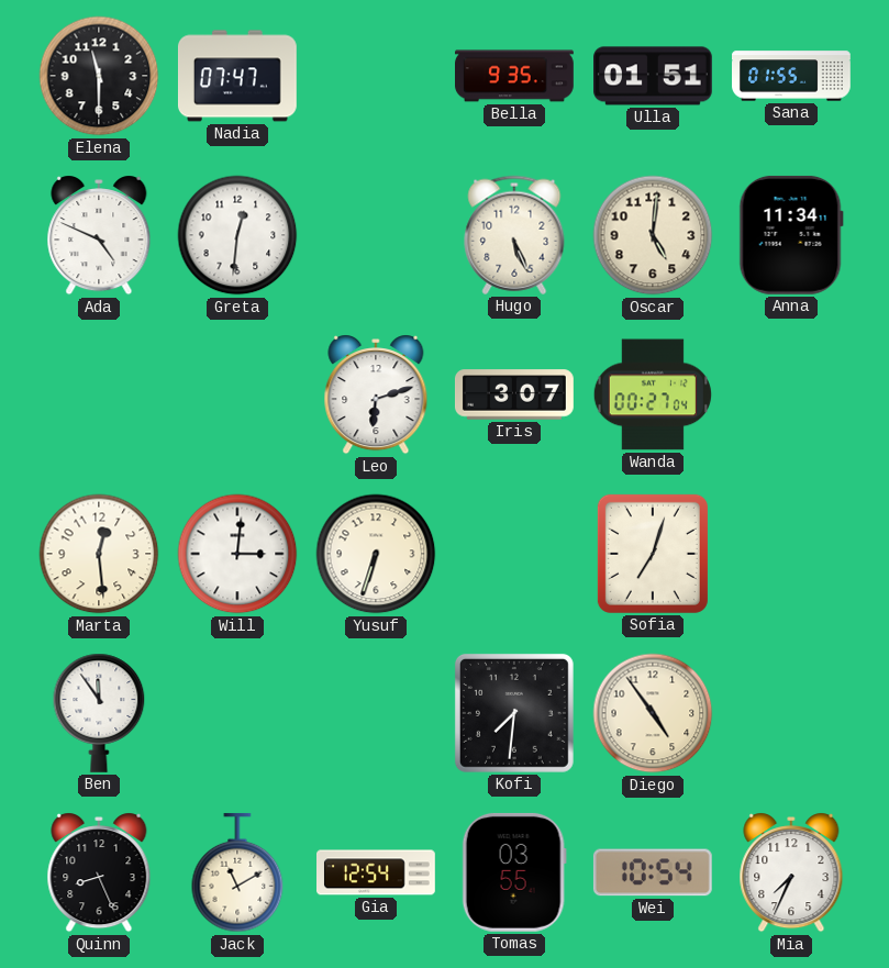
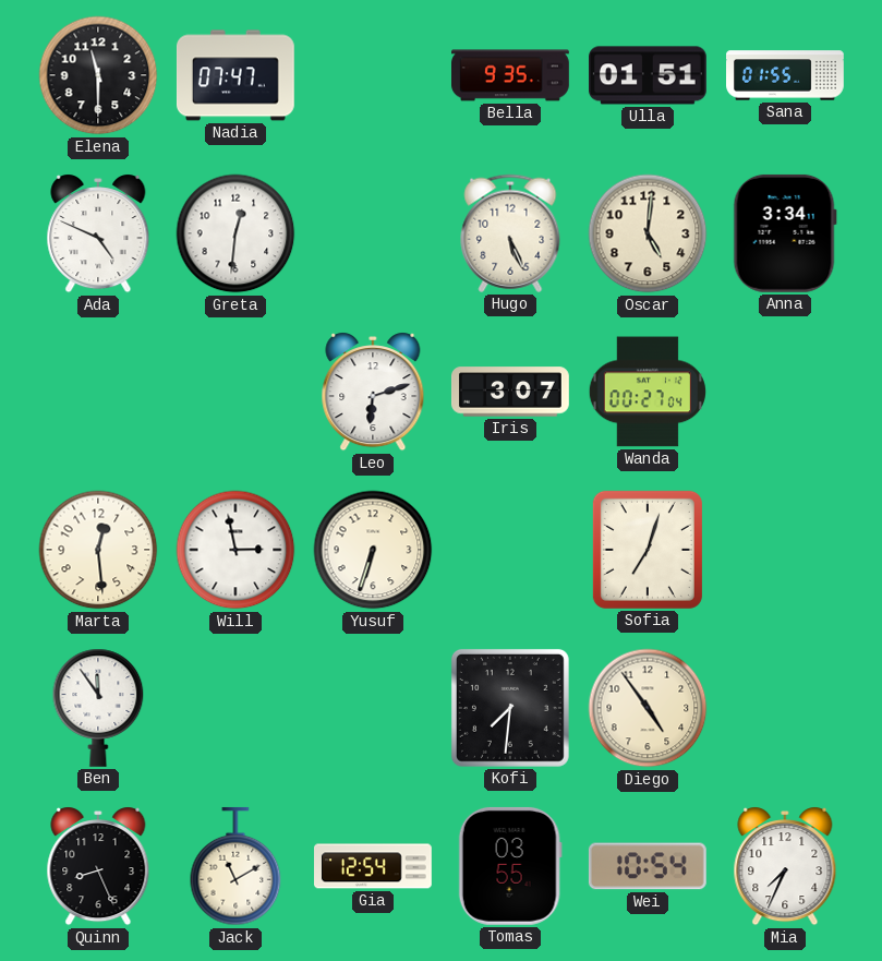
Anna: 11:34 -> 3:34 (785, 233)
Will: 3:01 -> 2:58 (235, 550)
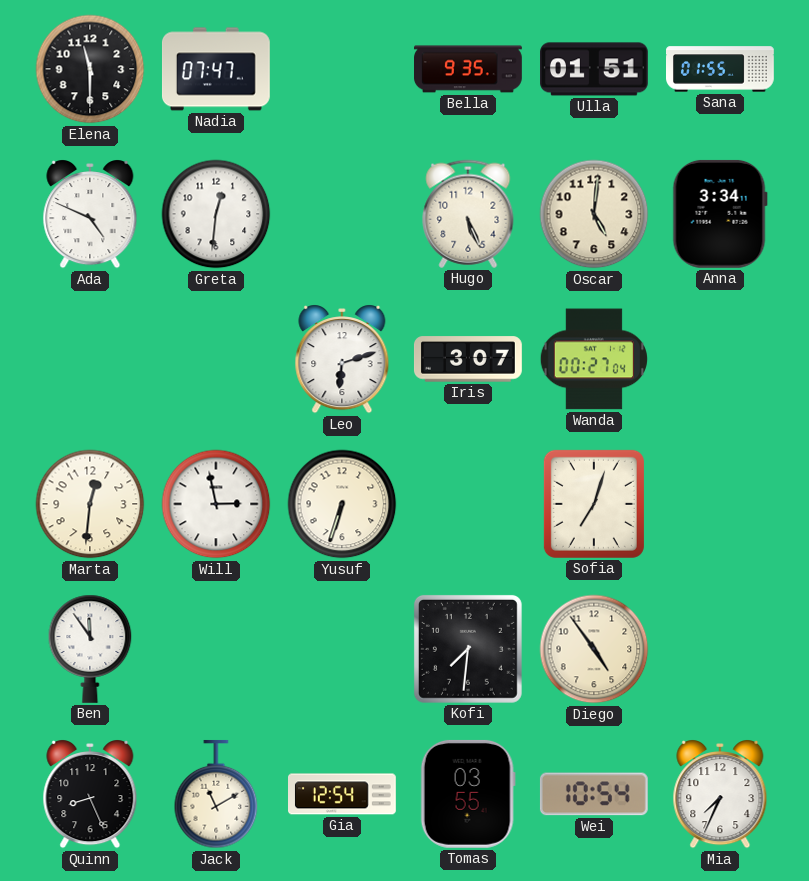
Marta: 12:29 -> 12:31 (90, 504)
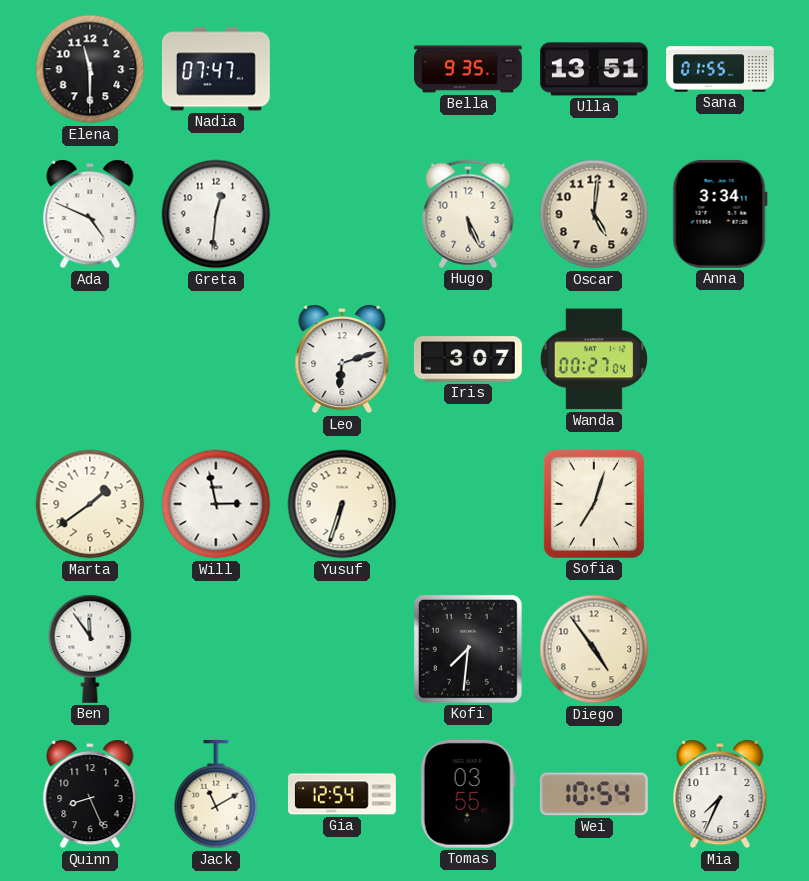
Ulla: 01:51 -> 13:51 (595, 69)
Marta: 12:31 -> 1:39 (90, 504)
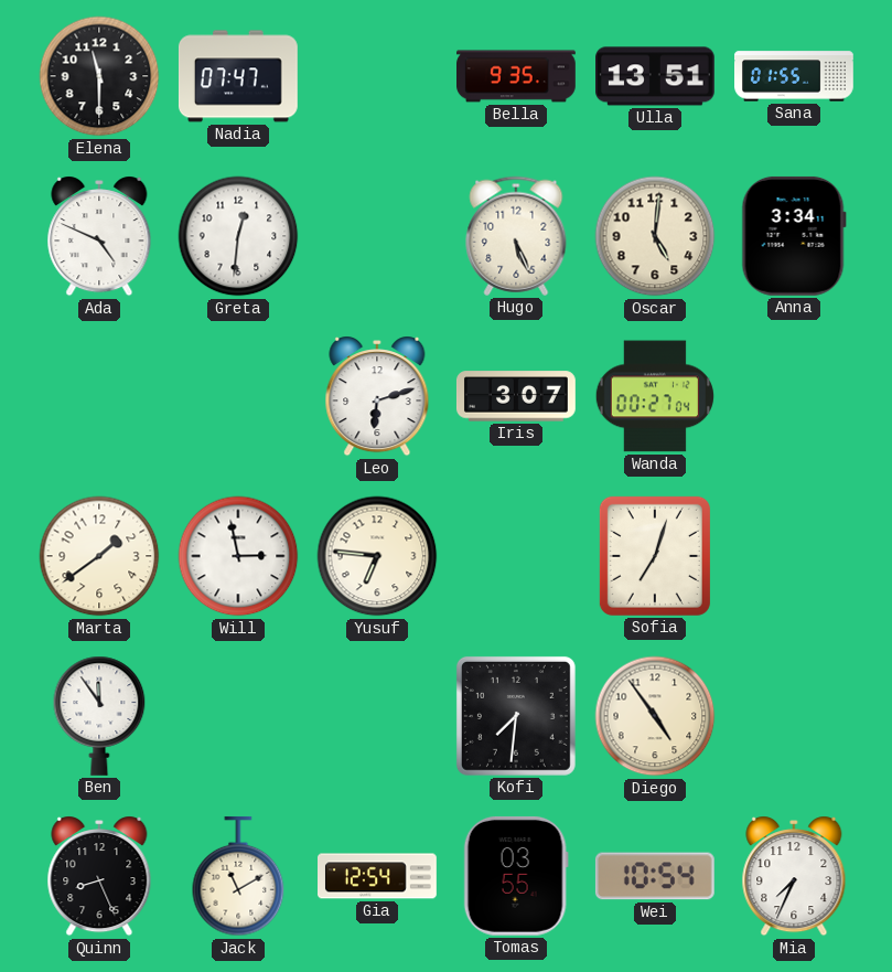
Yusuf: 6:33 -> 6:46 (377, 556)
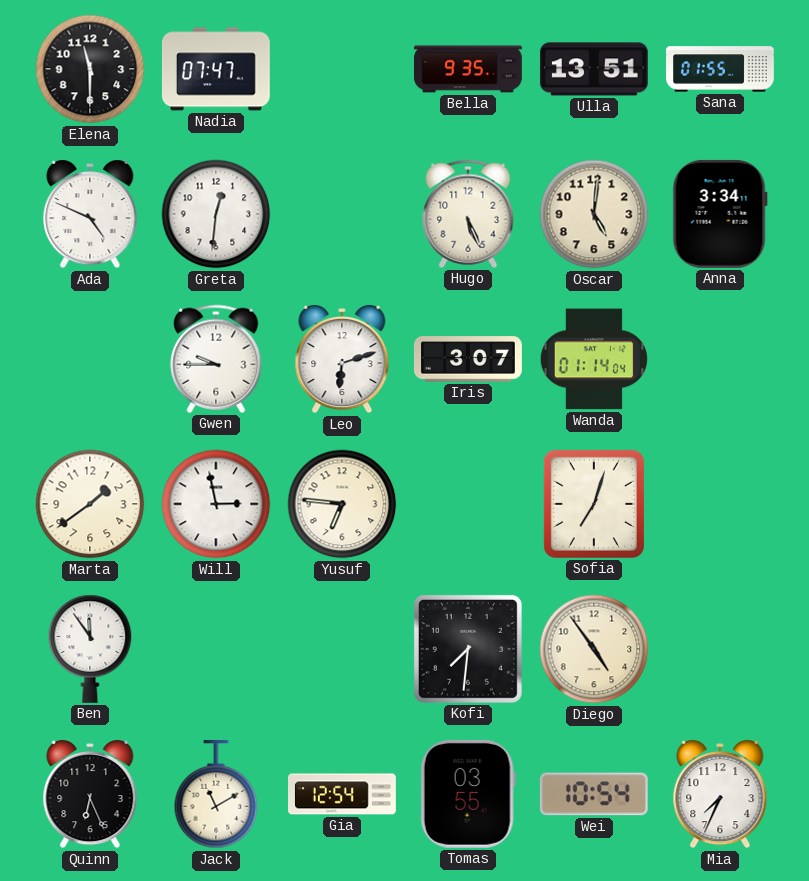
Gwen: none -> 9:45 (216, 359)
Wanda: 00:27 -> 01:14 (593, 359)
Quinn: 8:26 -> 6:26 (90, 794)
